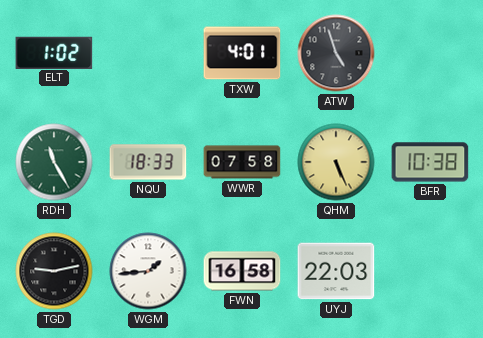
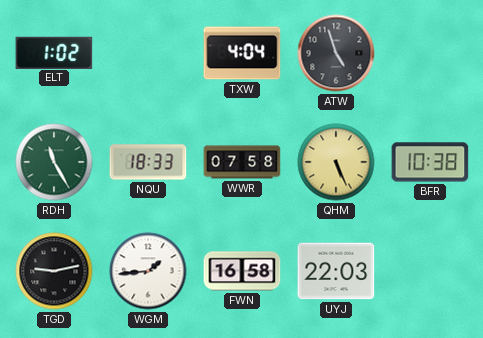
TXW: 4:01 -> 4:04 (242, 53)
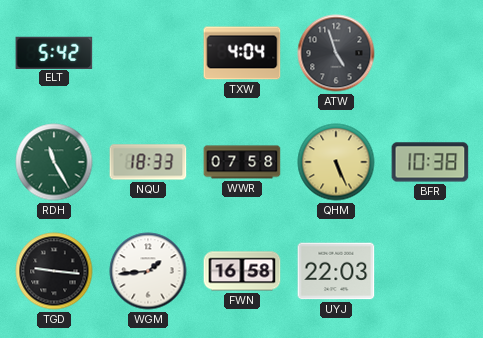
ELT: 1:02 -> 5:42 (54, 52)
TGD: 9:13 -> 9:16 (54, 271)
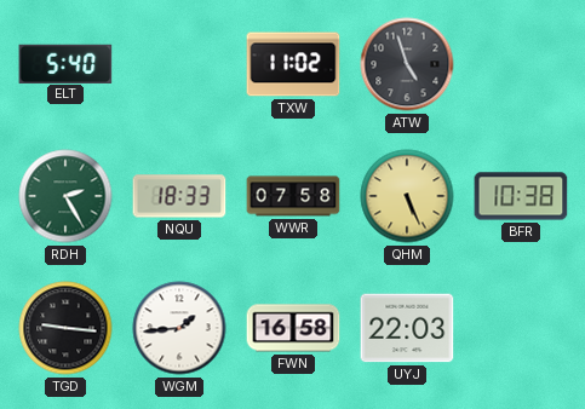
ELT: 5:42 -> 5:40 (65, 63)
TXW: 4:04 -> 11:02 (293, 64)
RDH: 11:25 -> 2:25 (65, 196)
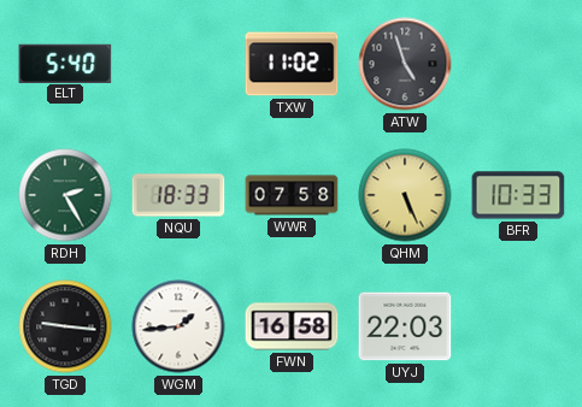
BFR: 10:38 -> 10:33 (518, 195)
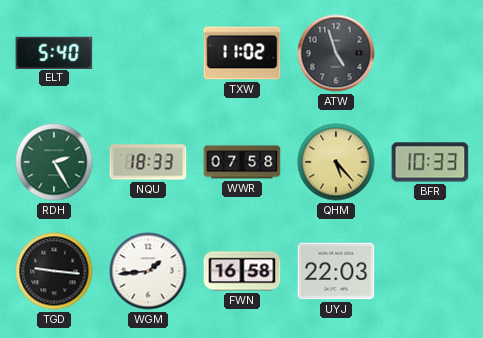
QHM: 5:26 -> 5:23 (336, 162)
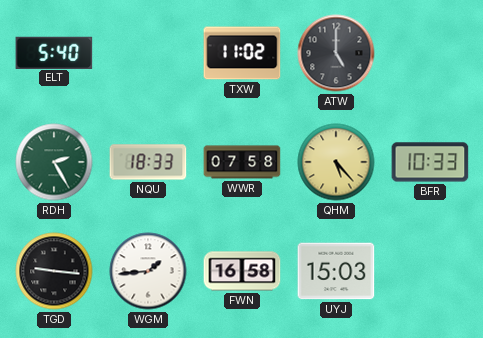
ATW: 4:57 -> 5:00 (336, 53)
UYJ: 22:03 -> 15:03 (336, 271)
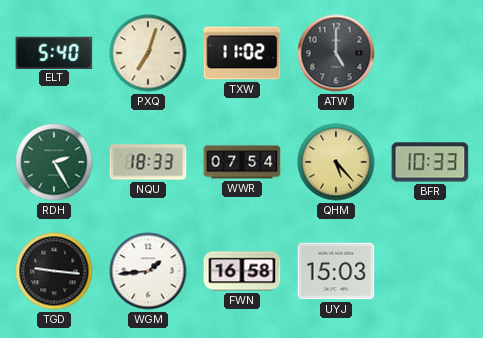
PXQ: none -> 7:03 (148, 53)
WWR: 07:58 -> 07:54 (242, 162)
